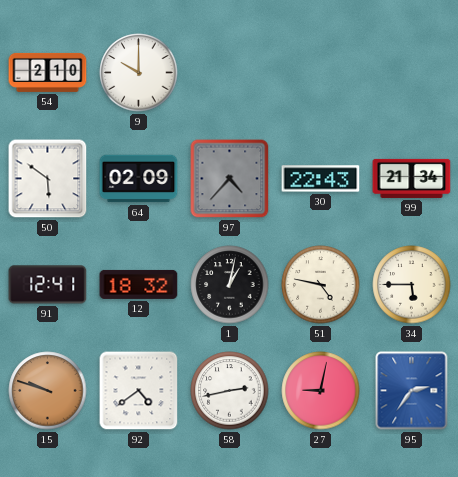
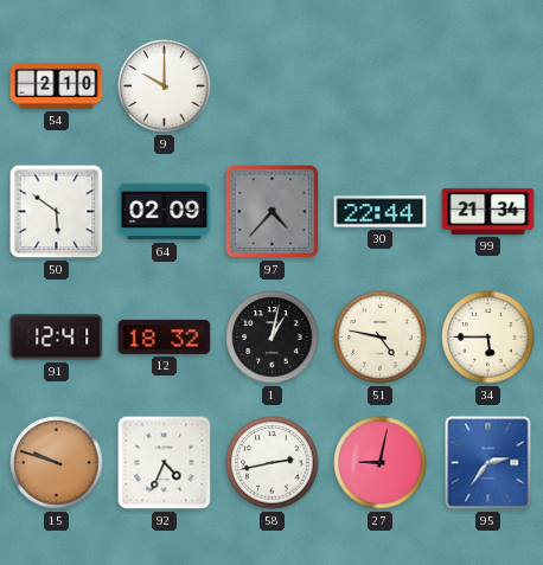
30: 22:43 -> 22:44 (381, 212)
92: 4:39 -> 4:34 (165, 463)
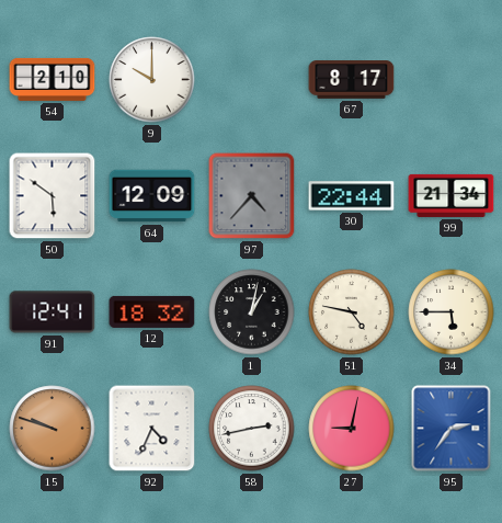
67: none -> 8:17 (352, 80)
64: 02:09 -> 12:09 (152, 196)
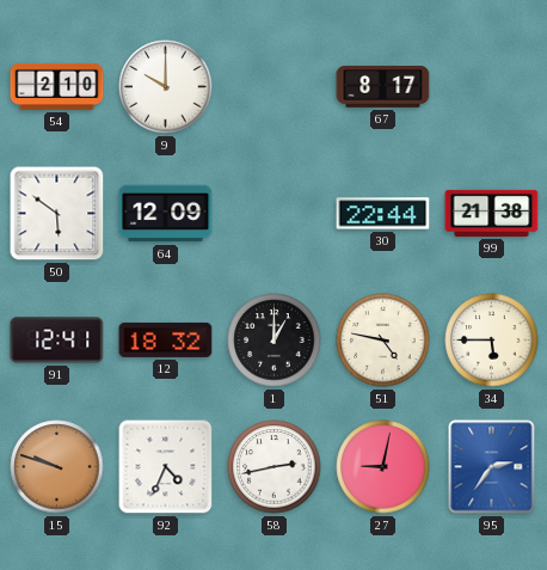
97: 4:37 -> none (252, 196)
99: 21:34 -> 21:38 (492, 213)
1: 1:02 -> 1:00 (275, 341)
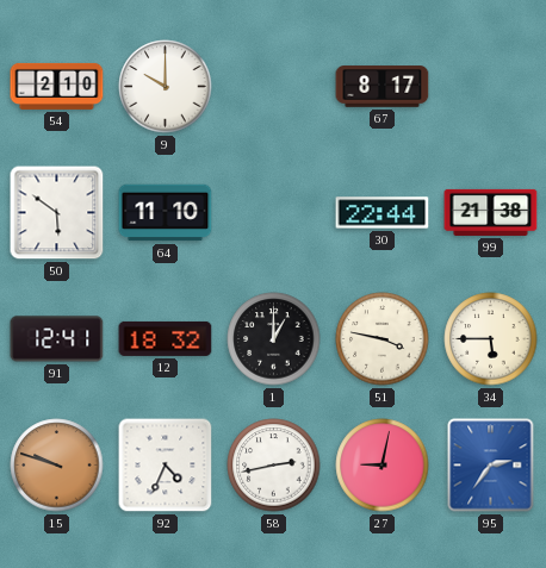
64: 12:09 -> 11:10 (166, 213)
51: 4:47 -> 3:47 (383, 339)
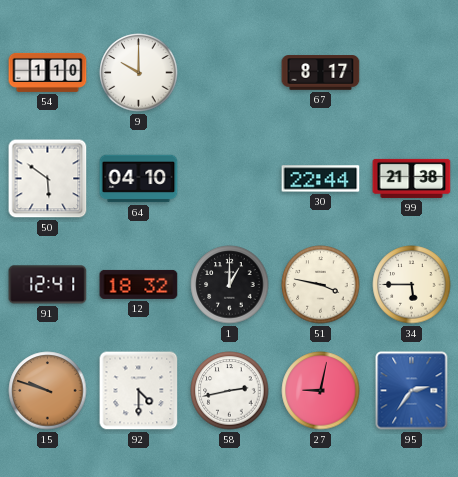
54: 2:10 -> 1:10 (48, 72)
64: 11:10 -> 04:10 (139, 179)
92: 4:34 -> 4:30 (139, 391)
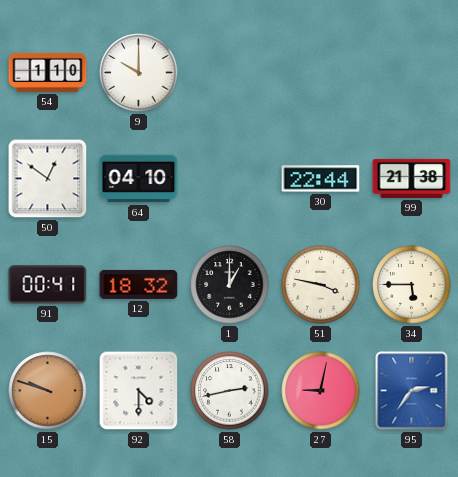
67: 8:17 -> none (321, 73)
50: 5:51 -> 12:51 (48, 179)
91: 12:41 -> 00:41 (48, 285)
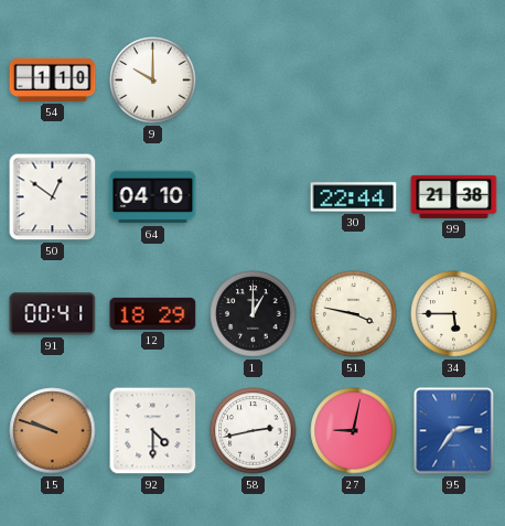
12: 18:32 -> 18:29 (153, 313)
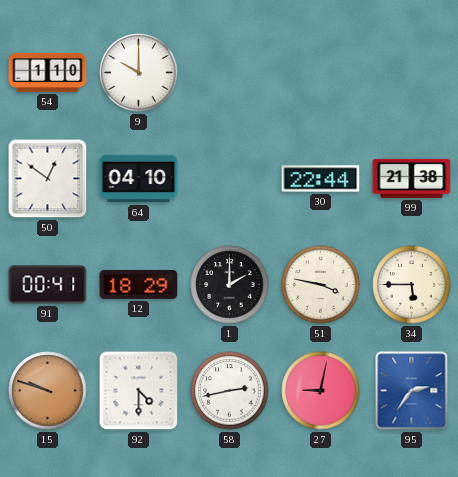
1: 1:00 -> 2:00 (230, 285)
